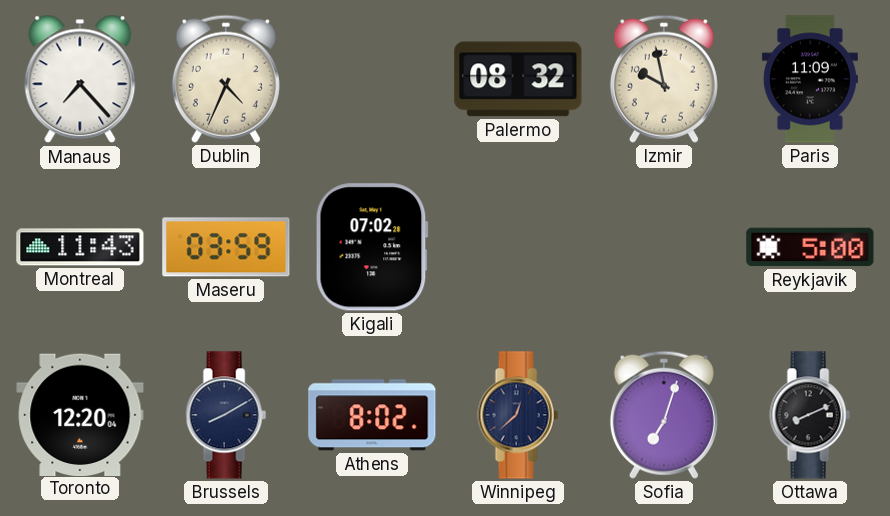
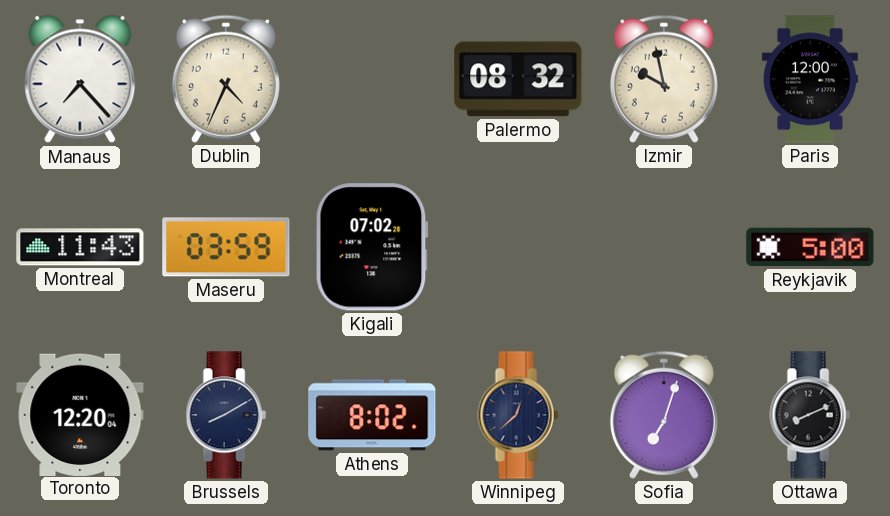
Paris: 11:09 -> 12:00 (810, 79)
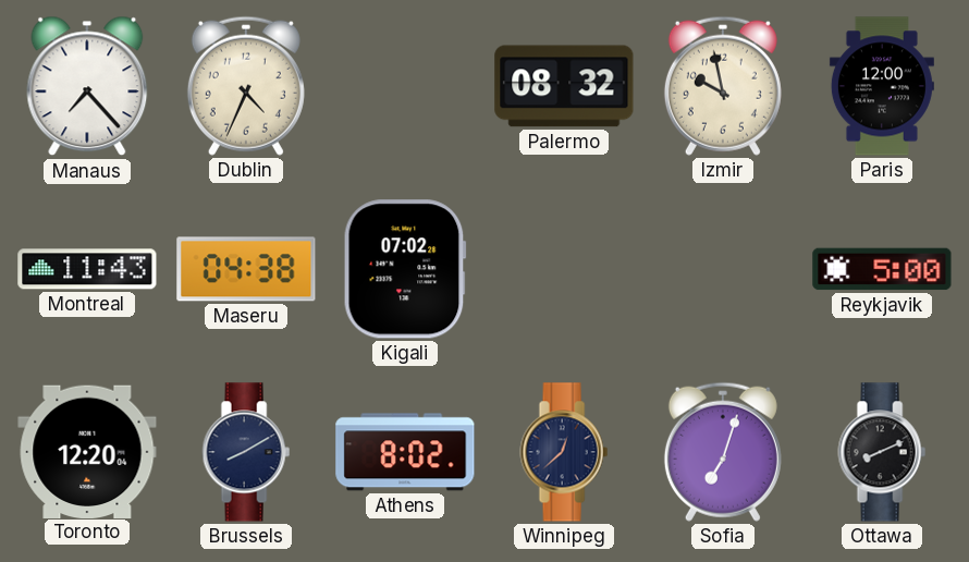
Maseru: 03:59 -> 04:38 (246, 269)
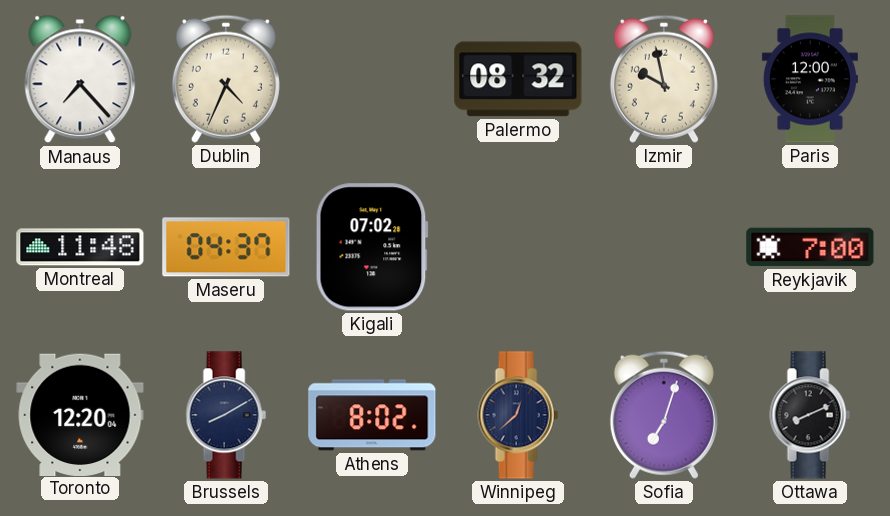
Montreal: 11:43 -> 11:48 (80, 247)
Maseru: 04:38 -> 04:37 (226, 247)
Reykjavik: 5:00 -> 7:00 (810, 247)
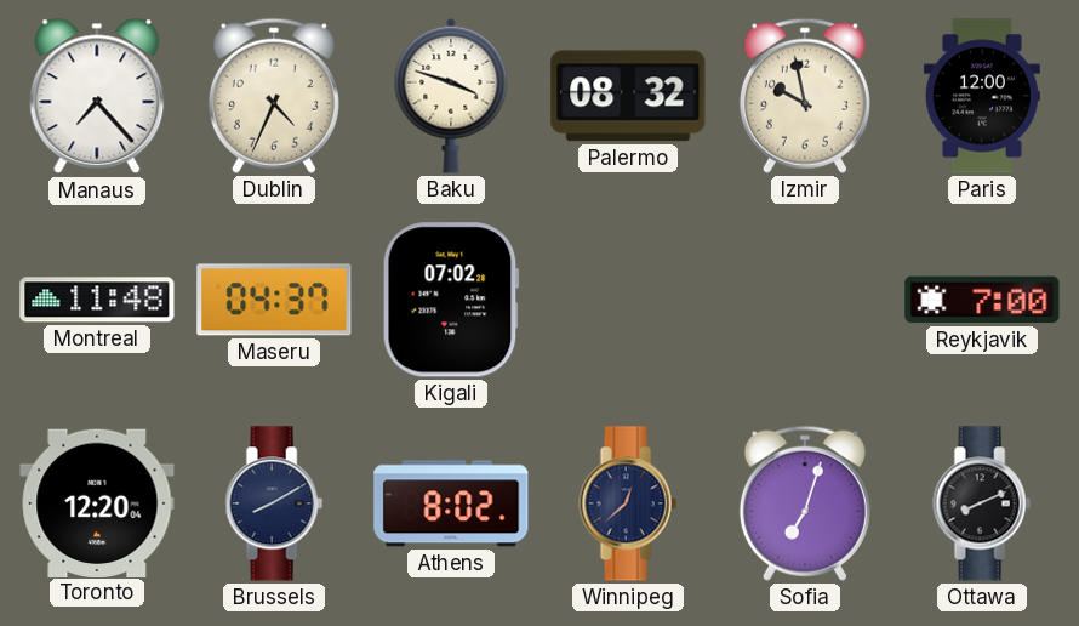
Baku: none -> 3:48 (451, 96)
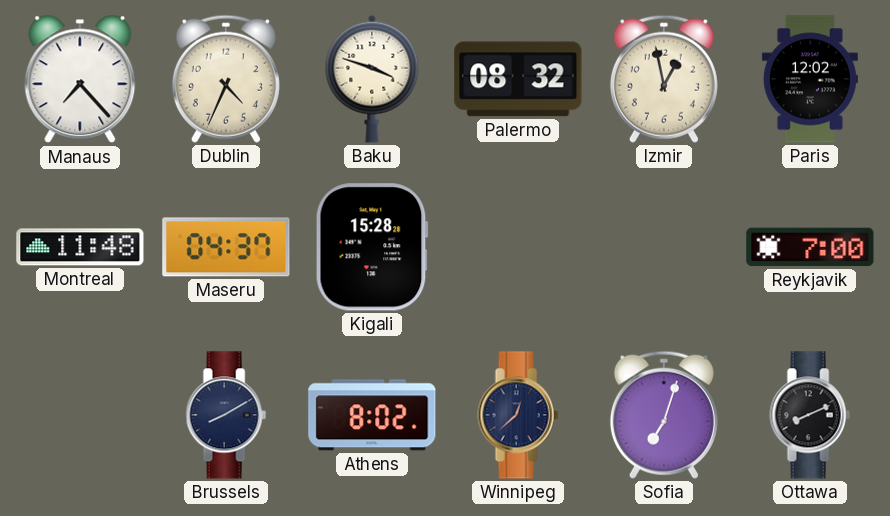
Izmir: 9:58 -> 12:58 (664, 79)
Paris: 12:00 -> 12:02 (810, 79)
Kigali: 07:02 -> 15:28 (372, 247)
Toronto: 12:20 -> none (97, 502)
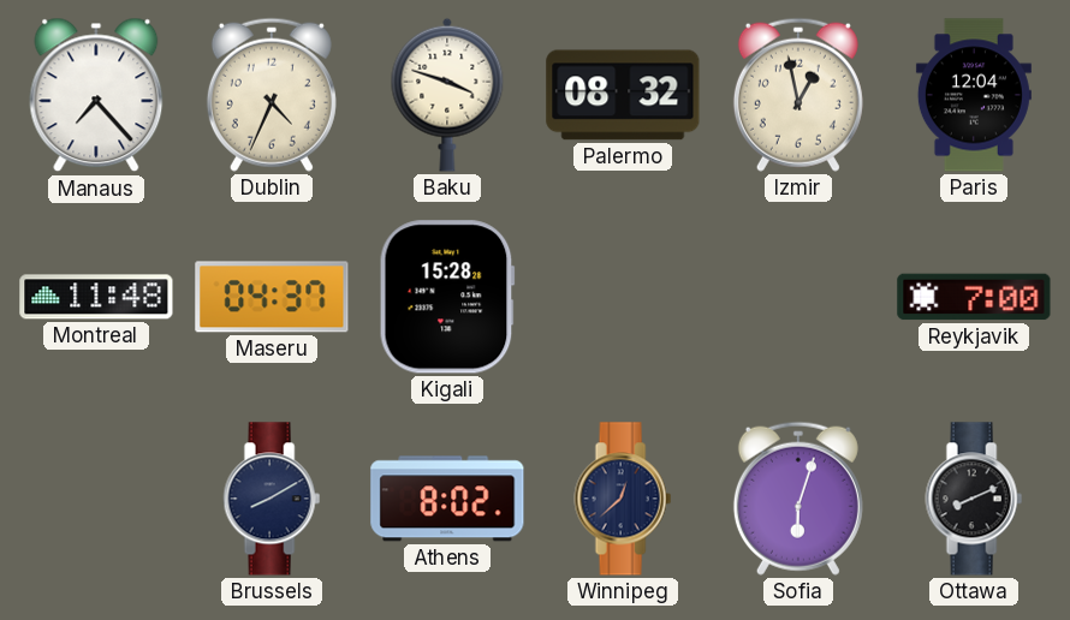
Paris: 12:02 -> 12:04 (974, 95)
Sofia: 7:03 -> 6:03 (798, 499)
